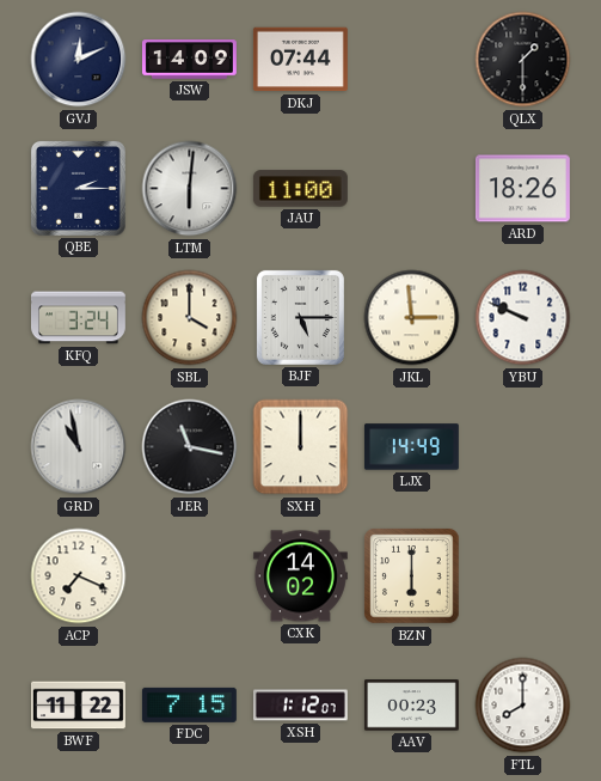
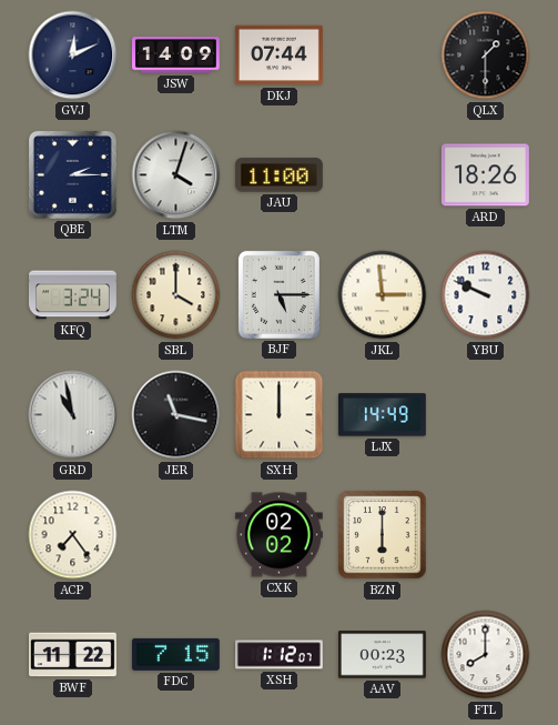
LTM: 6:01 -> 4:03 (176, 175)
ACP: 7:19 -> 7:24 (73, 535)
CXK: 14:02 -> 02:02 (278, 535)
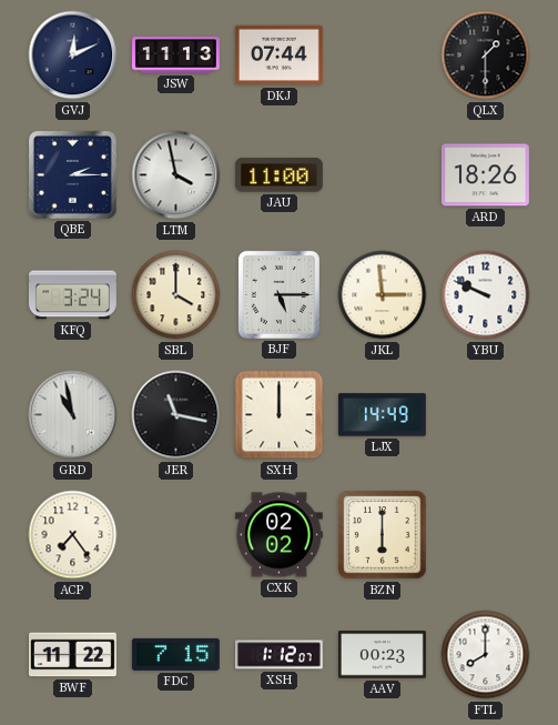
JSW: 14:09 -> 11:13 (175, 56)
LTM: 4:03 -> 3:58 (176, 175)
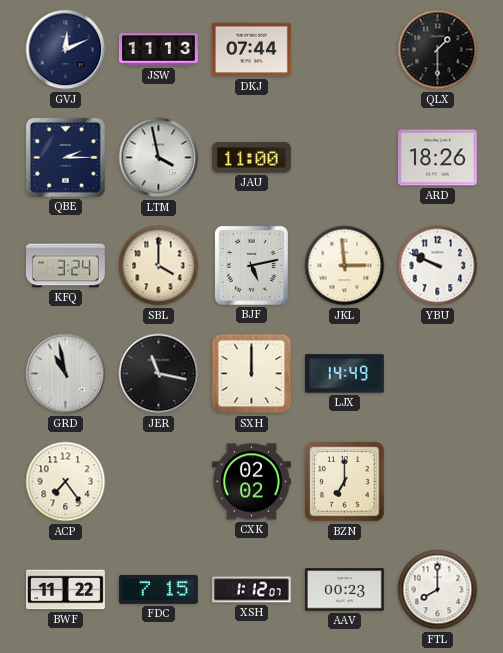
BJF: 5:15 -> 5:13 (251, 265)
BZN: 6:00 -> 7:00 (345, 482)
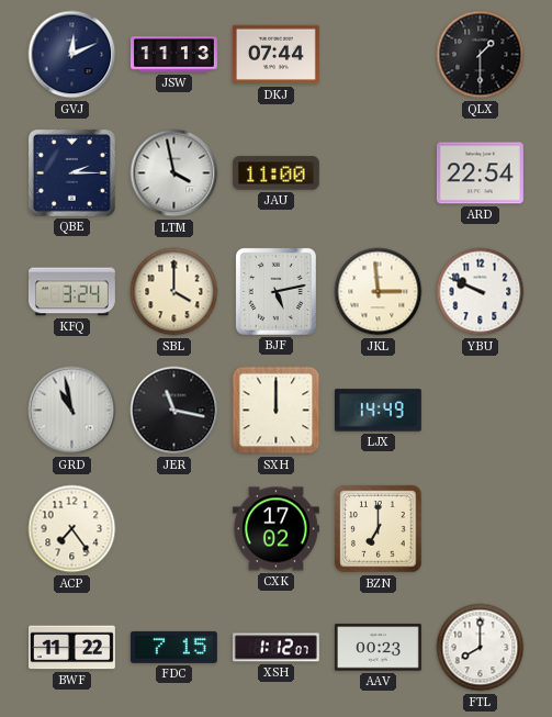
ARD: 18:26 -> 22:54 (480, 173)
CXK: 02:02 -> 17:02 (275, 529)
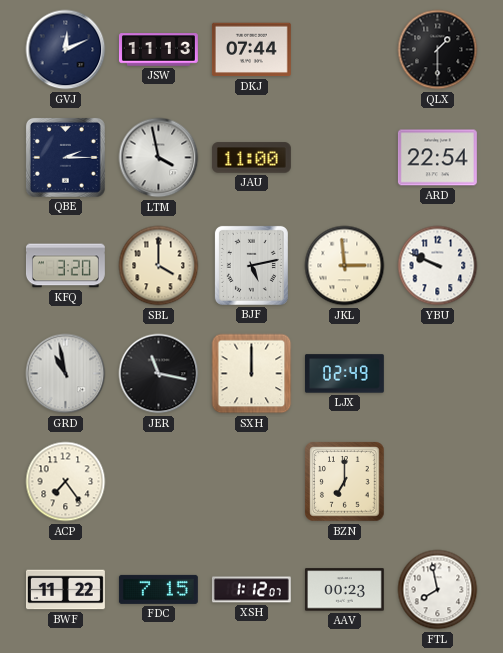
KFQ: 3:24 -> 3:20 (65, 266)
LJX: 14:49 -> 02:49 (344, 374)
CXK: 17:02 -> none (275, 529)
FTL: 8:00 -> 7:58 (438, 590)
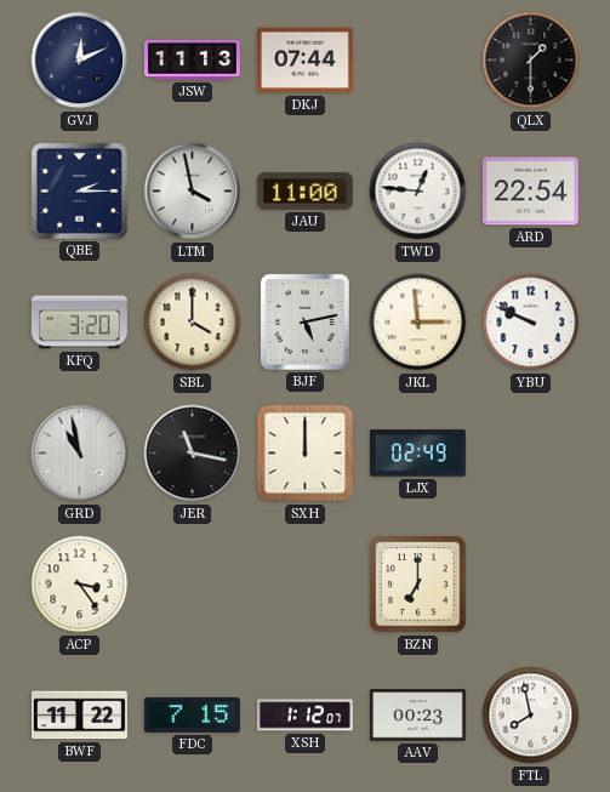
TWD: none -> 12:46 (418, 192)
ACP: 7:24 -> 3:24 (80, 585)
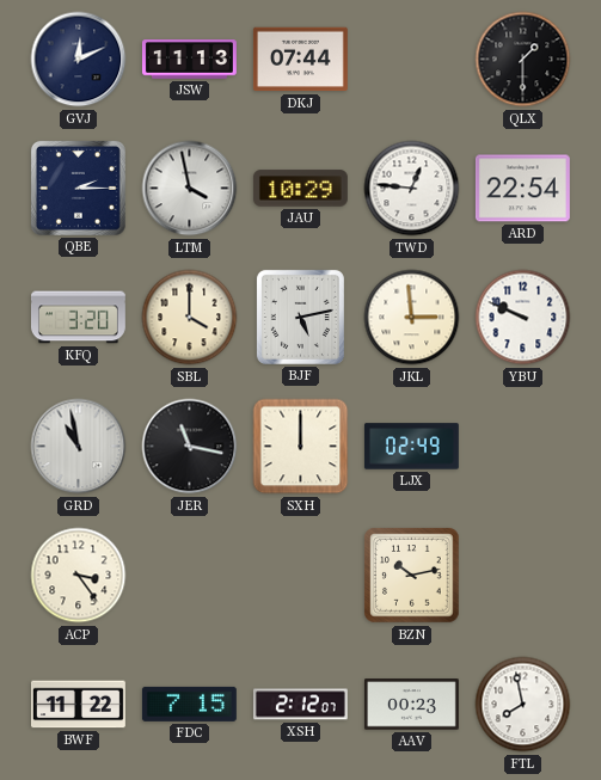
JAU: 11:00 -> 10:29 (300, 189)
BZN: 7:00 -> 10:13 (412, 576)
XSH: 1:12 -> 2:12 (300, 705)
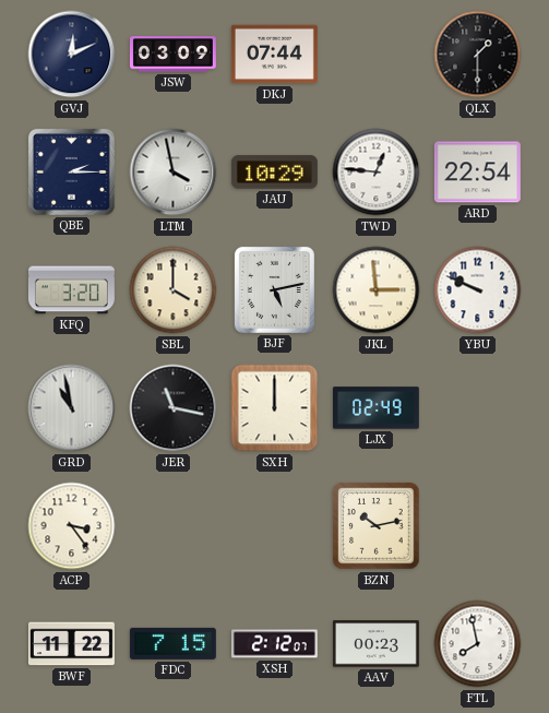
JSW: 11:13 -> 03:09 (172, 55)
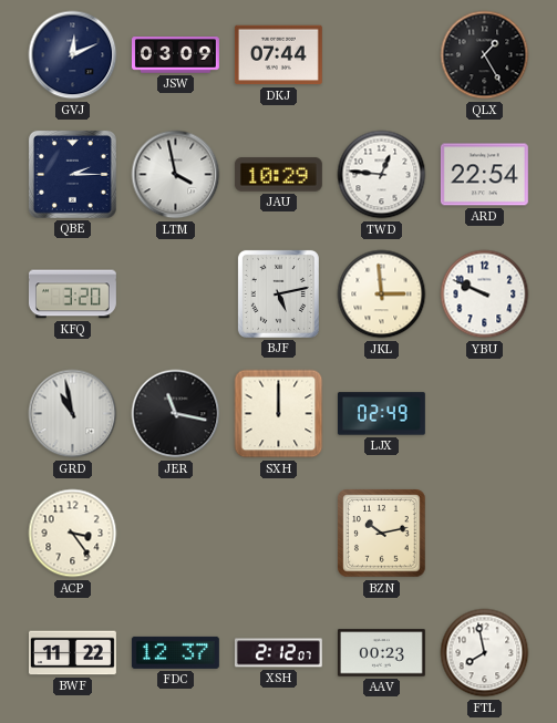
QLX: 1:30 -> 1:25 (485, 55)
SBL: 4:00 -> none (174, 290)
FDC: 7:15 -> 12:37 (175, 652)
